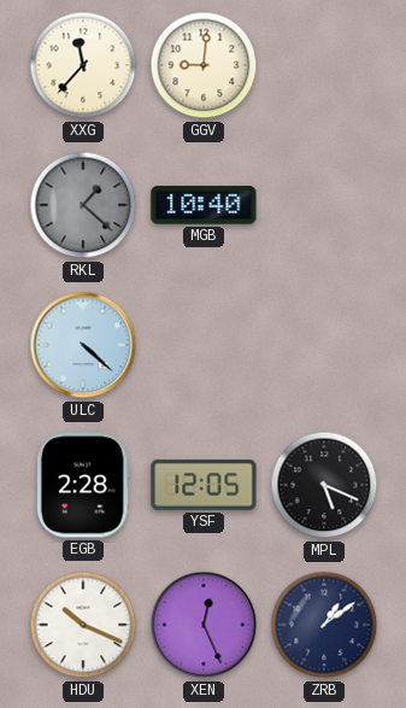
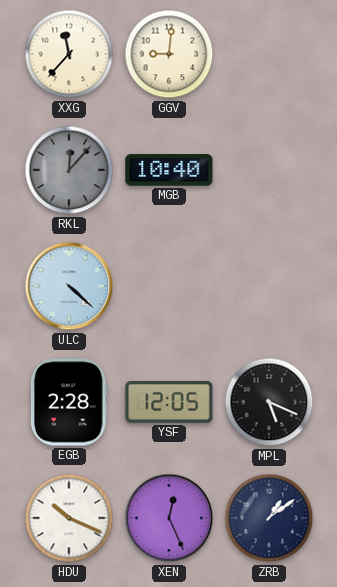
RKL: 1:22 -> 12:07 (69, 170)
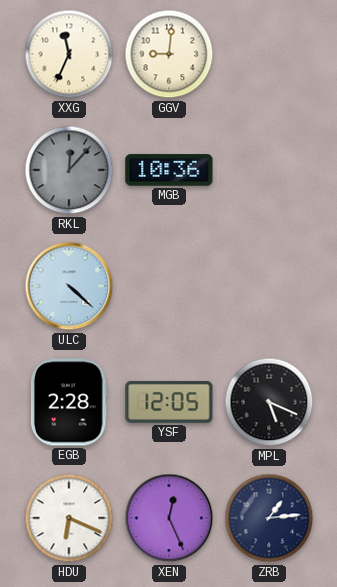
XXG: 11:37 -> 11:34 (69, 54)
MGB: 10:40 -> 10:36 (169, 170)
HDU: 10:19 -> 6:19 (69, 518)
ZRB: 1:09 -> 1:14 (269, 518)
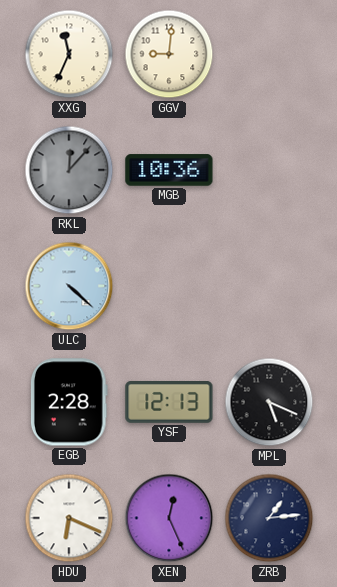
YSF: 12:05 -> 12:13 (169, 403)
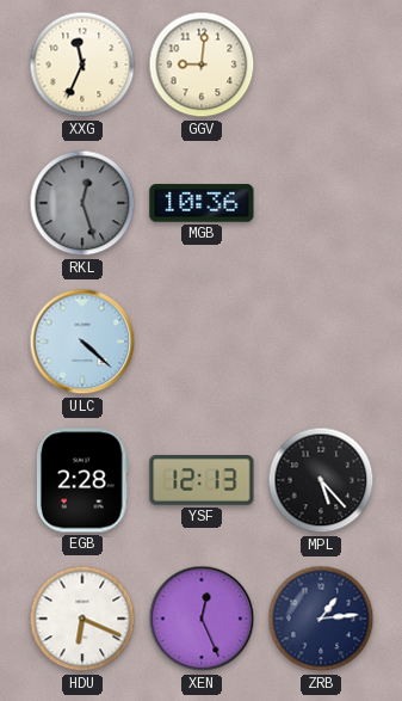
RKL: 12:07 -> 12:27 (82, 203)
MPL: 5:19 -> 5:23 (321, 480)
